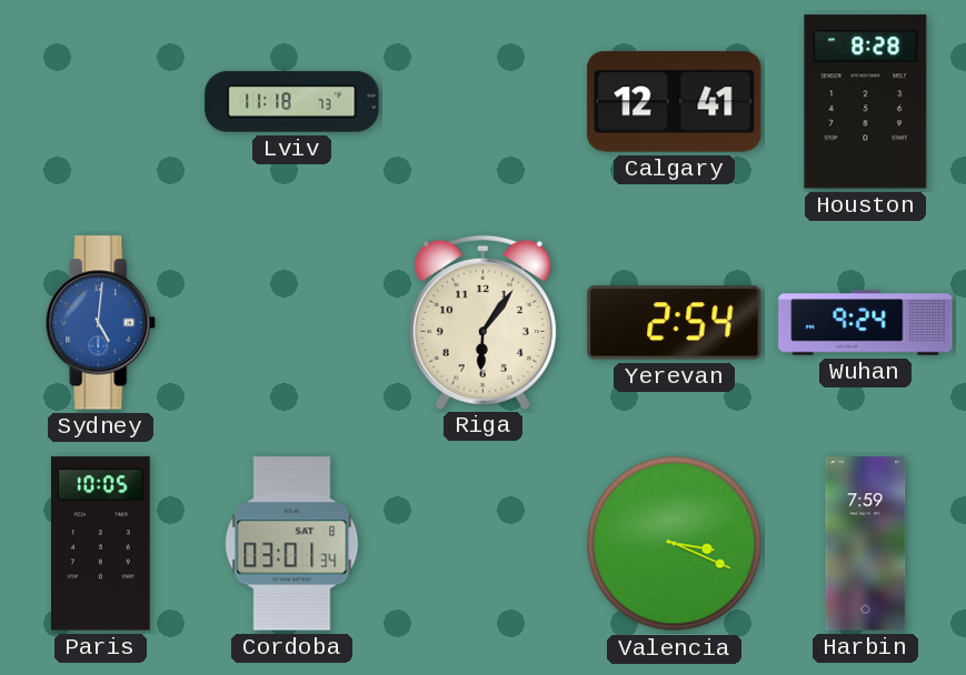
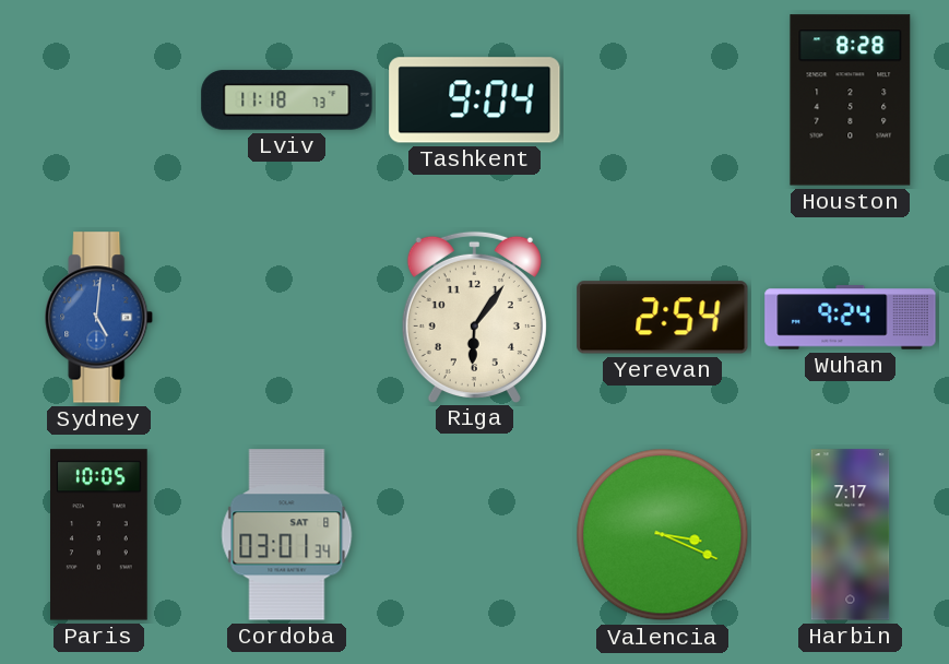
Tashkent: none -> 9:04 (475, 100)
Calgary: 12:41 -> none (675, 102)
Harbin: 7:59 -> 7:17 (851, 535)
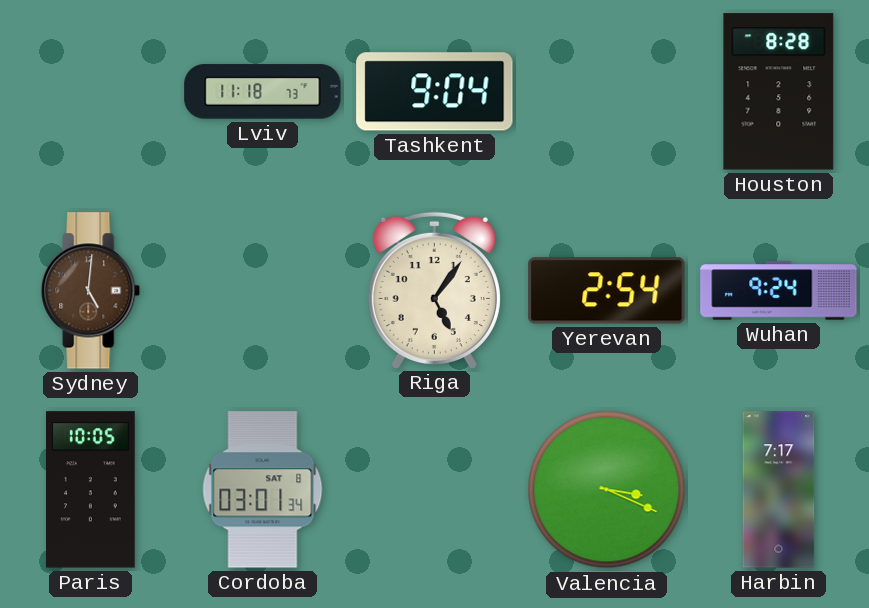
Sydney dial: blue -> brown (91, 291)
Riga: 6:06 -> 5:06 (434, 290)
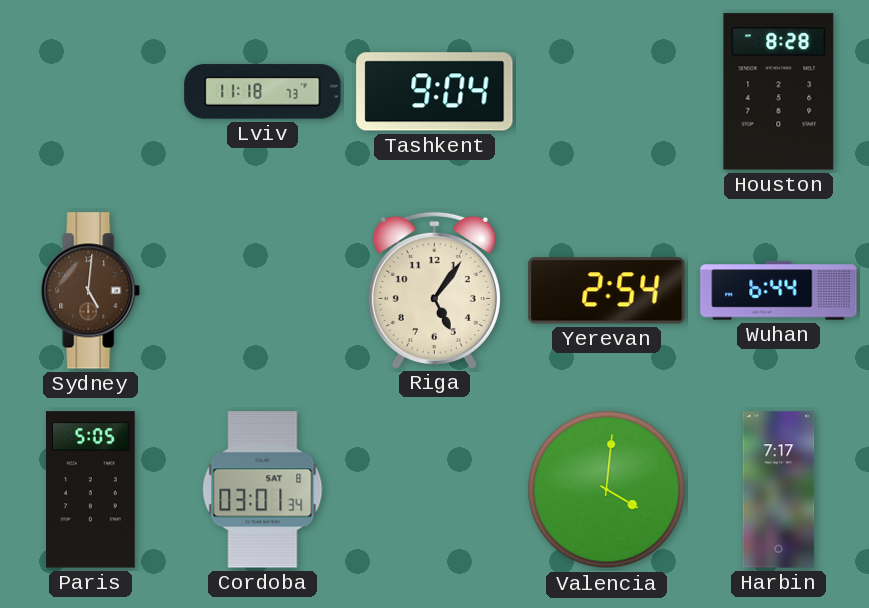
Wuhan: 9:24 -> 6:44 (779, 291)
Paris: 10:05 -> 5:05 (91, 490)
Valencia: 3:19 -> 4:01 (607, 490)
